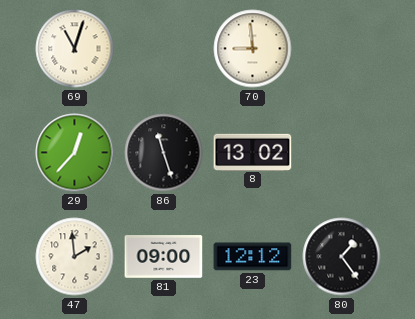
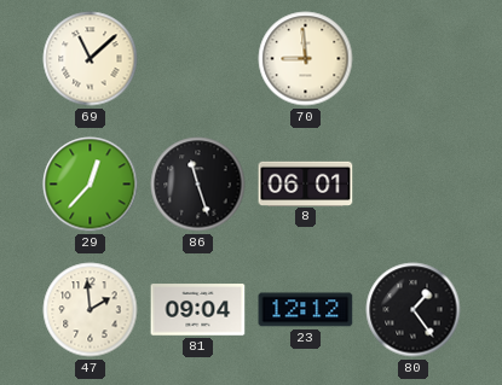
69: 11:03 -> 11:08 (91, 59)
8: 13:02 -> 06:01 (306, 183)
81: 09:00 -> 09:04 (198, 310)
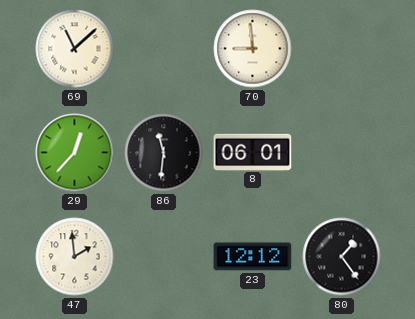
86: 11:27 -> 11:31 (164, 153)
81: 09:04 -> none (198, 310)
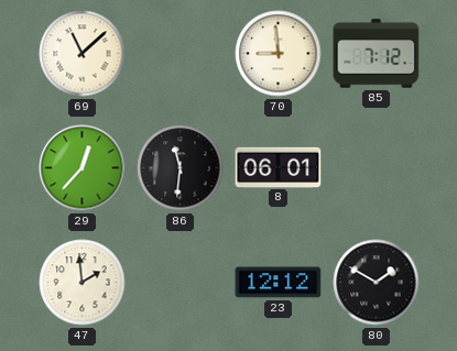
85: none -> 7:12 (377, 54)
80: 1:24 -> 1:50 (377, 283)
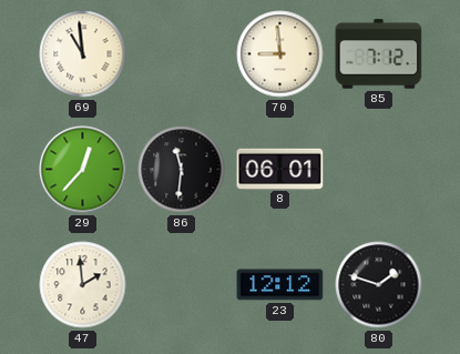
69: 11:08 -> 10:59 (83, 54)
80: 1:50 -> 1:48 (379, 285)
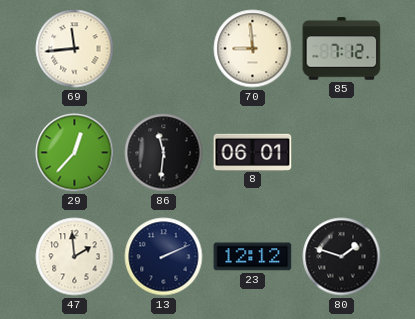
69: 10:59 -> 11:44 (75, 49)
13: none -> 2:11 (164, 257)
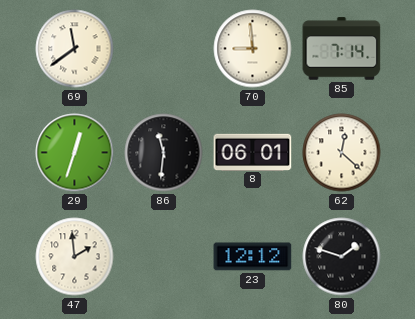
69: 11:44 -> 11:39 (75, 49)
85: 7:12 -> 7:14 (342, 49)
29: 12:37 -> 12:33 (75, 153)
62: none -> 12:22 (342, 153)
13: 2:11 -> none (164, 257)
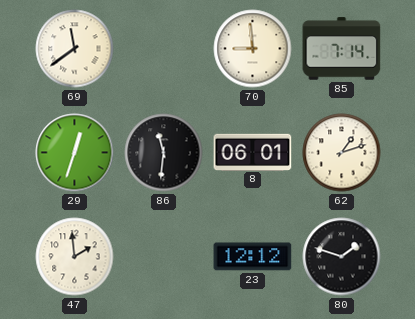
62: 12:22 -> 1:12 (342, 153)
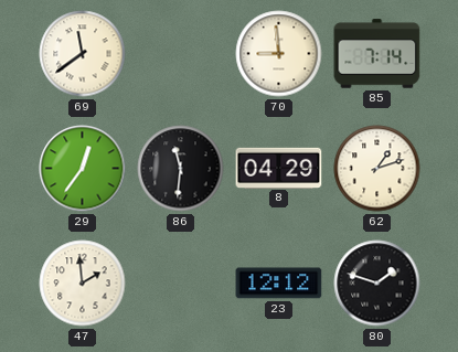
29: 12:33 -> 12:36 (83, 169)
8: 06:01 -> 04:29 (279, 168)
